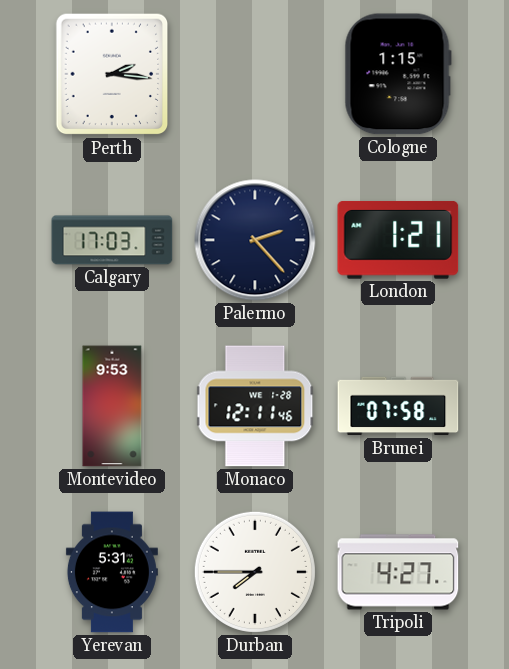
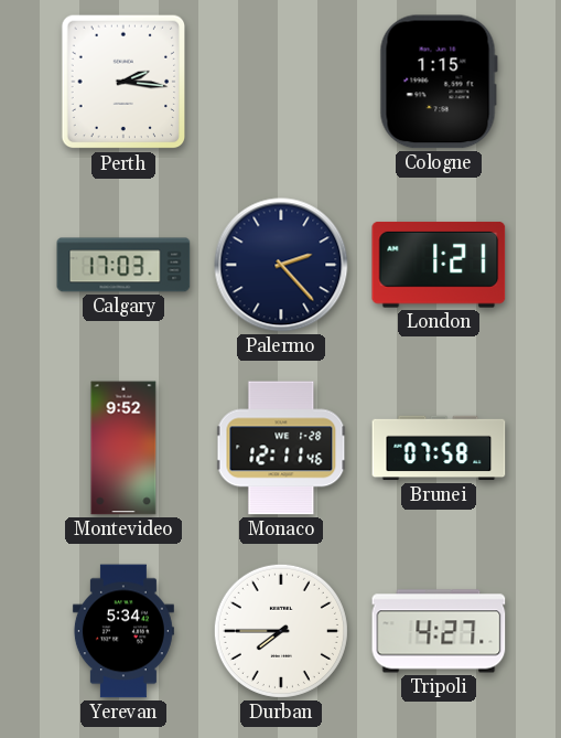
Montevideo: 9:53 -> 9:52 (123, 448)
Yerevan: 5:31 -> 5:34 (123, 631)
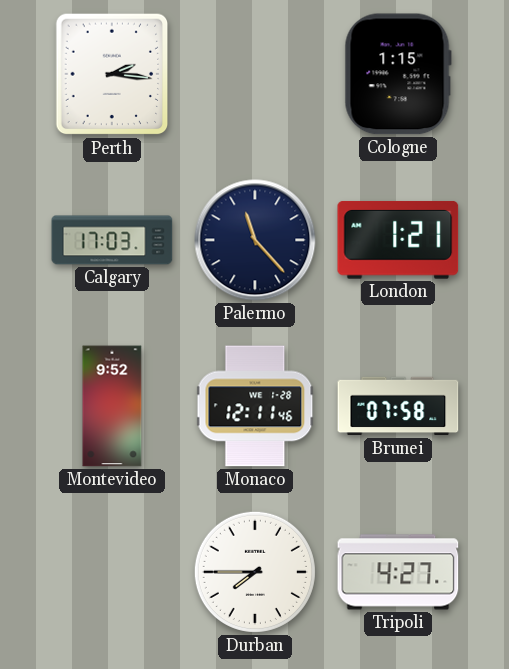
Palermo: 2:23 -> 11:23 (255, 240)
Yerevan: 5:34 -> none (123, 631)
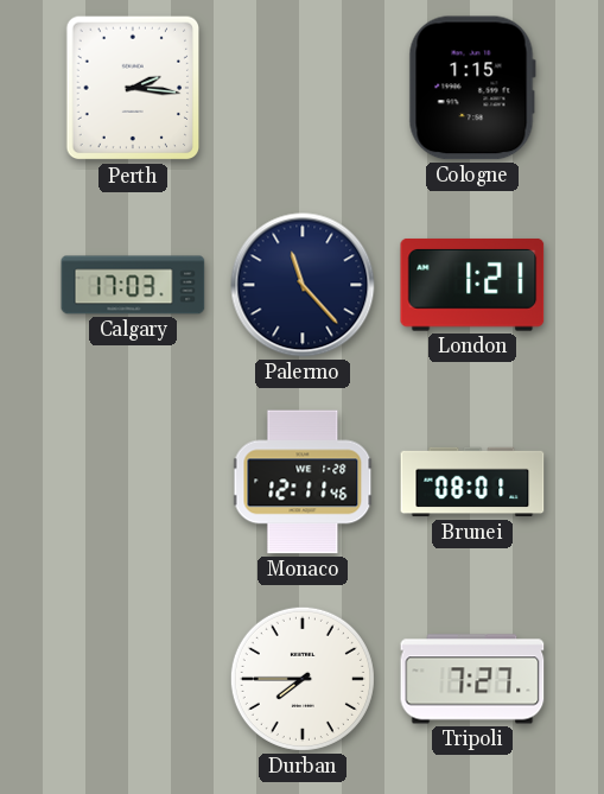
Montevideo: 9:52 -> none (112, 406)
Brunei: 07:58 -> 08:01 (472, 482)
Tripoli: 4:27 -> 7:27 (472, 679)
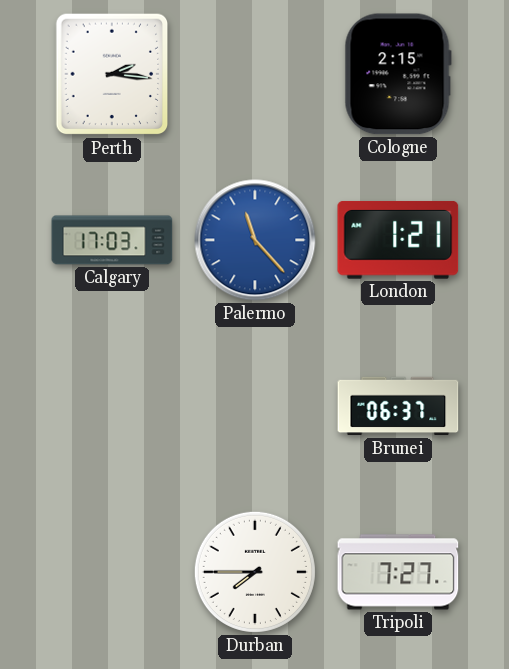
Cologne: 1:15 -> 2:15 (398, 74)
Palermo dial: navy -> blue (255, 240)
Monaco: 12:11 -> none (303, 482)
Brunei: 08:01 -> 06:37 (398, 406)
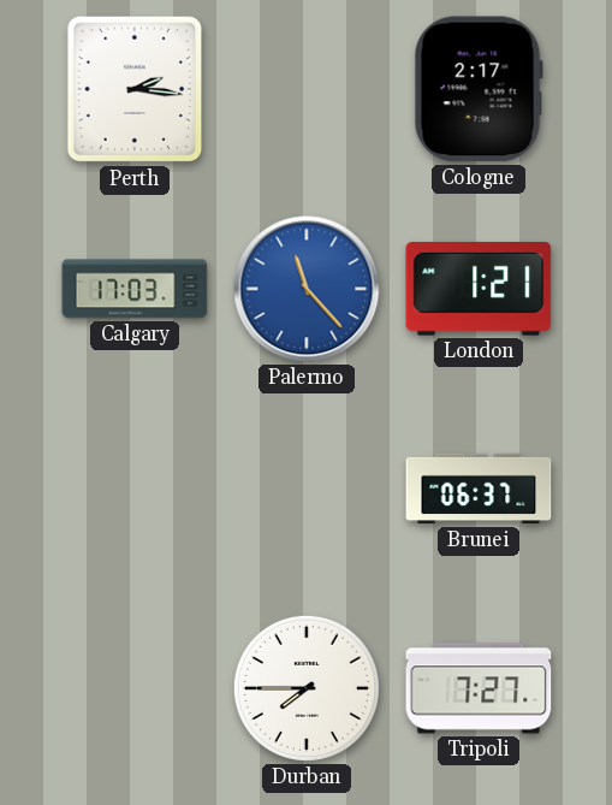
Cologne: 2:15 -> 2:17 (479, 89)
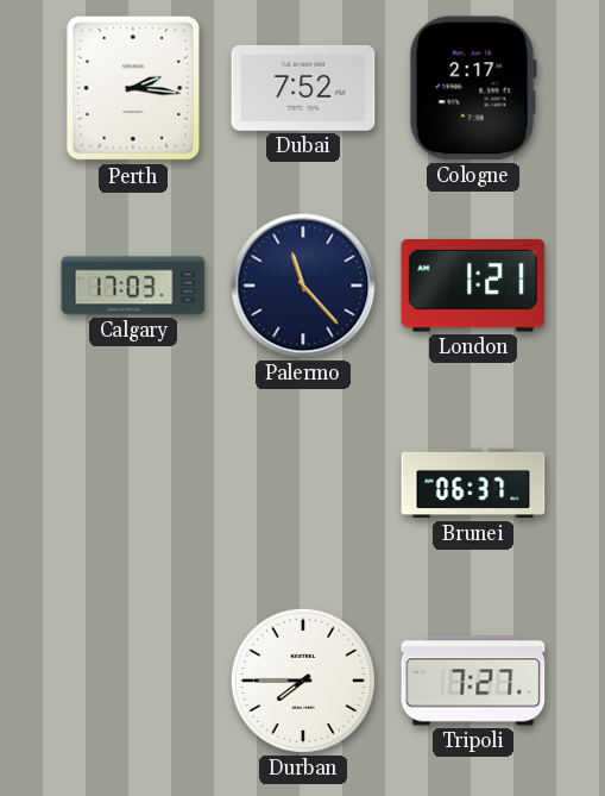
Dubai: none -> 7:52 (303, 88)
Palermo dial: blue -> navy (303, 286)
